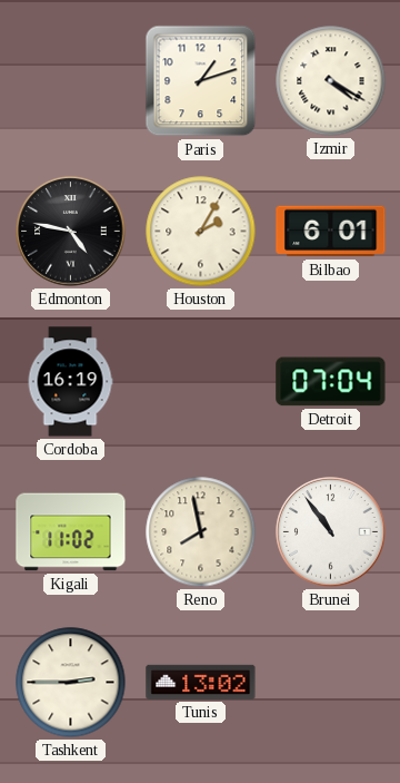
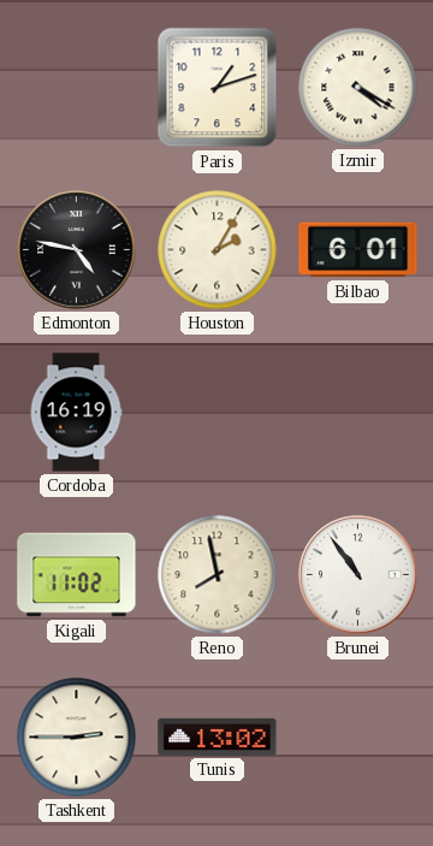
Detroit: 07:04 -> none (331, 382)
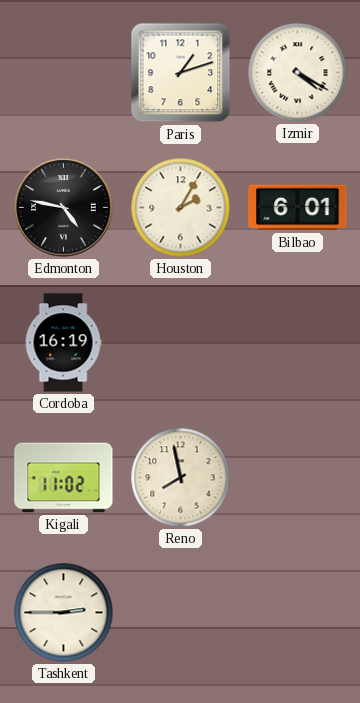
Brunei: 10:54 -> none (358, 575)
Tunis: 13:02 -> none (218, 736)
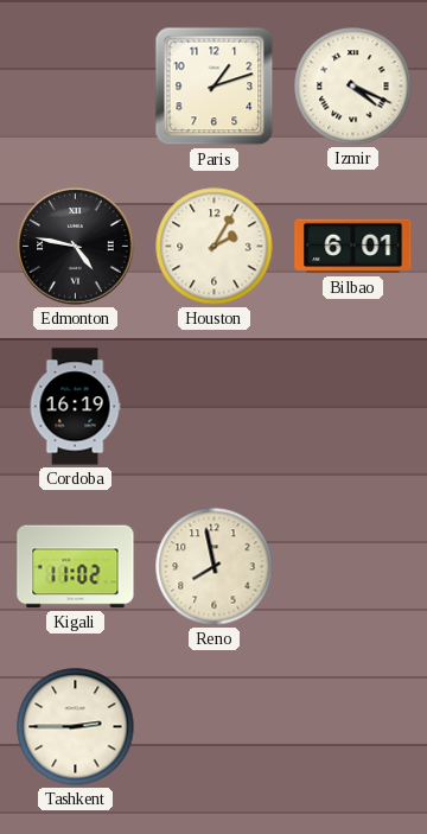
Izmir: 4:20 -> 4:19 (353, 87)
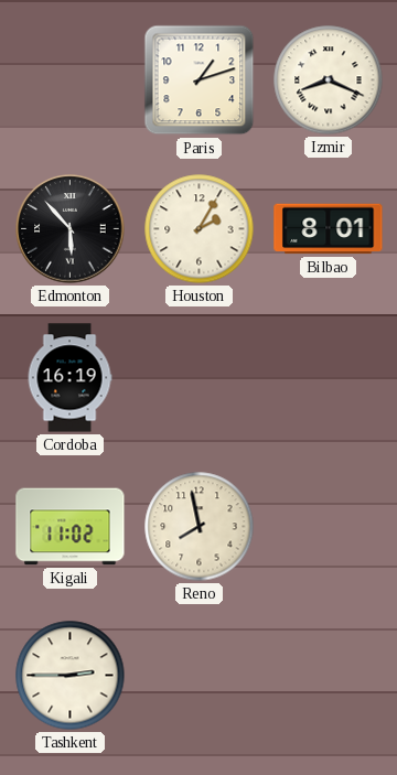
Izmir: 4:19 -> 8:19 (329, 80)
Edmonton: 4:47 -> 5:53 (71, 229)
Bilbao: 6:01 -> 8:01 (329, 229)
